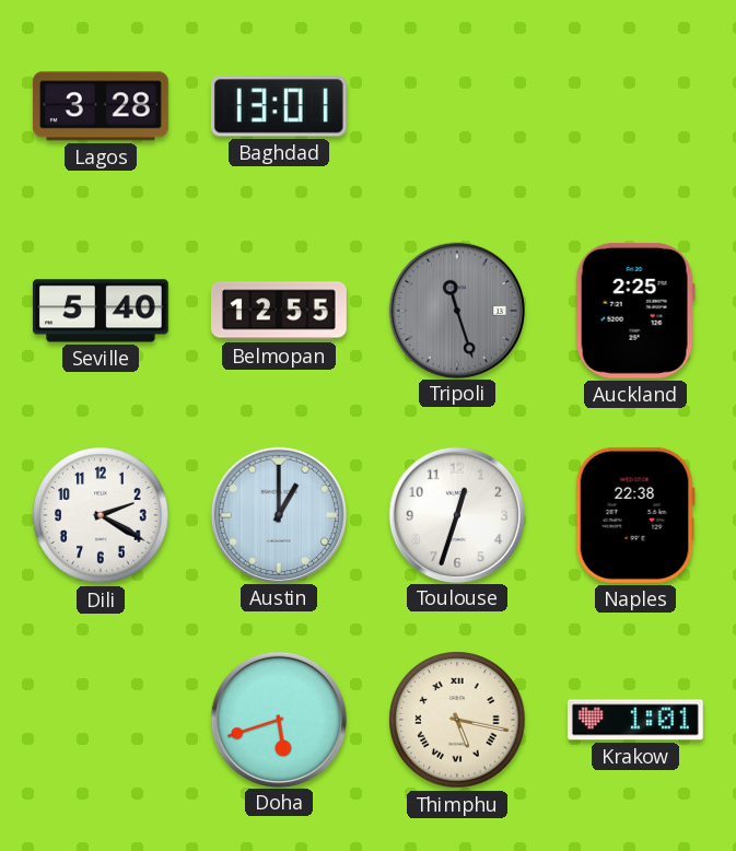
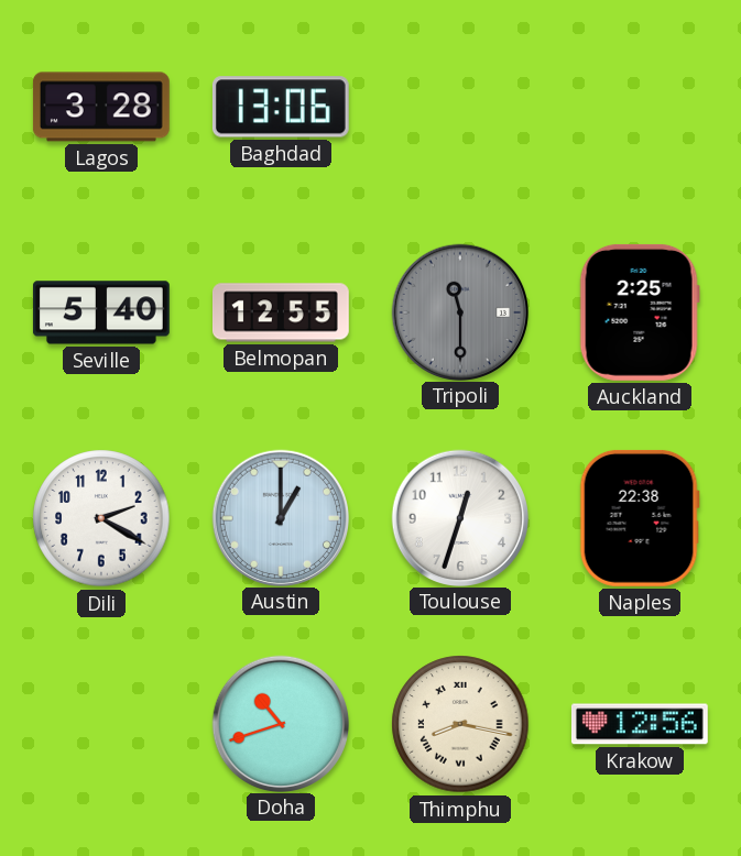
Baghdad: 13:01 -> 13:06 (281, 107)
Tripoli: 11:27 -> 11:30 (459, 311)
Doha: 5:42 -> 10:42 (280, 723)
Thimphu: 5:17 -> 8:17 (460, 724)
Krakow: 1:01 -> 12:56 (640, 724)
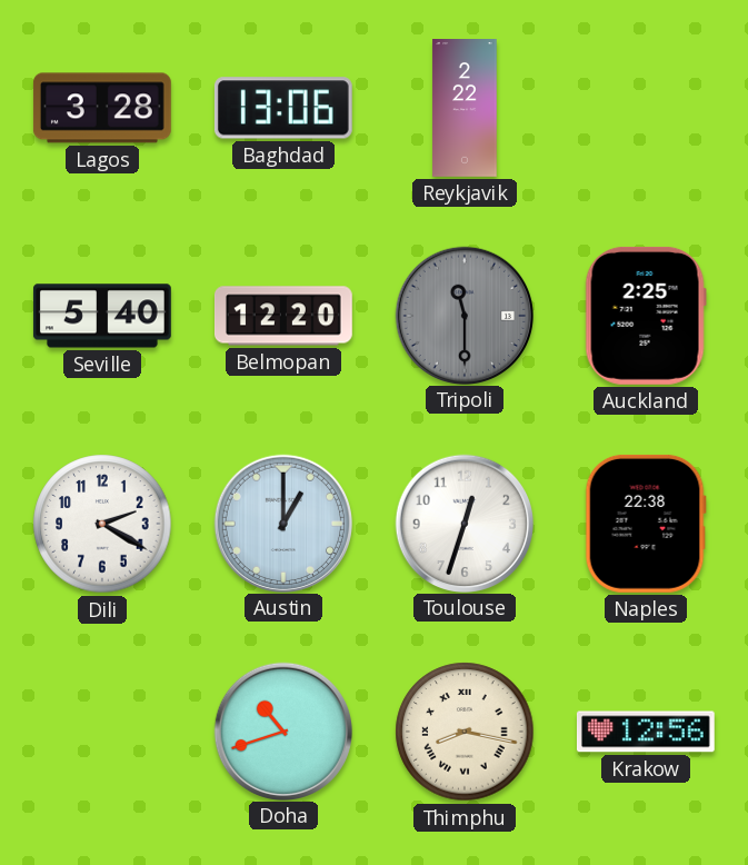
Reykjavik: none -> 2:22 (465, 109)
Belmopan: 12:55 -> 12:20 (285, 316)
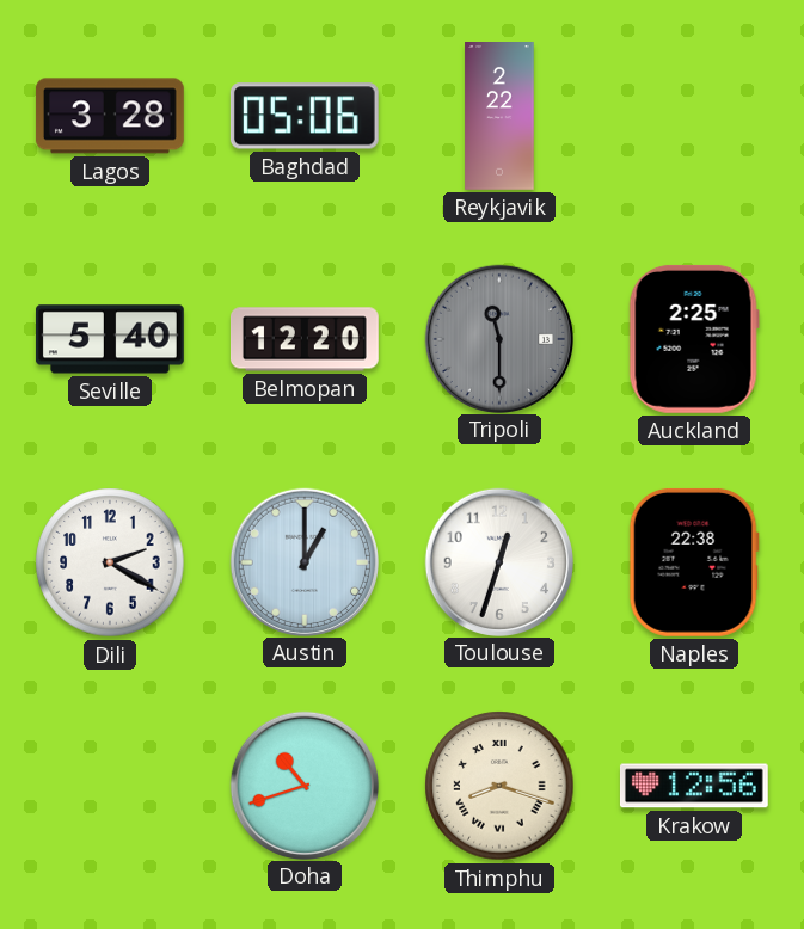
Baghdad: 13:06 -> 05:06 (305, 116)
Thimphu: 8:17 -> 8:18 (499, 786)
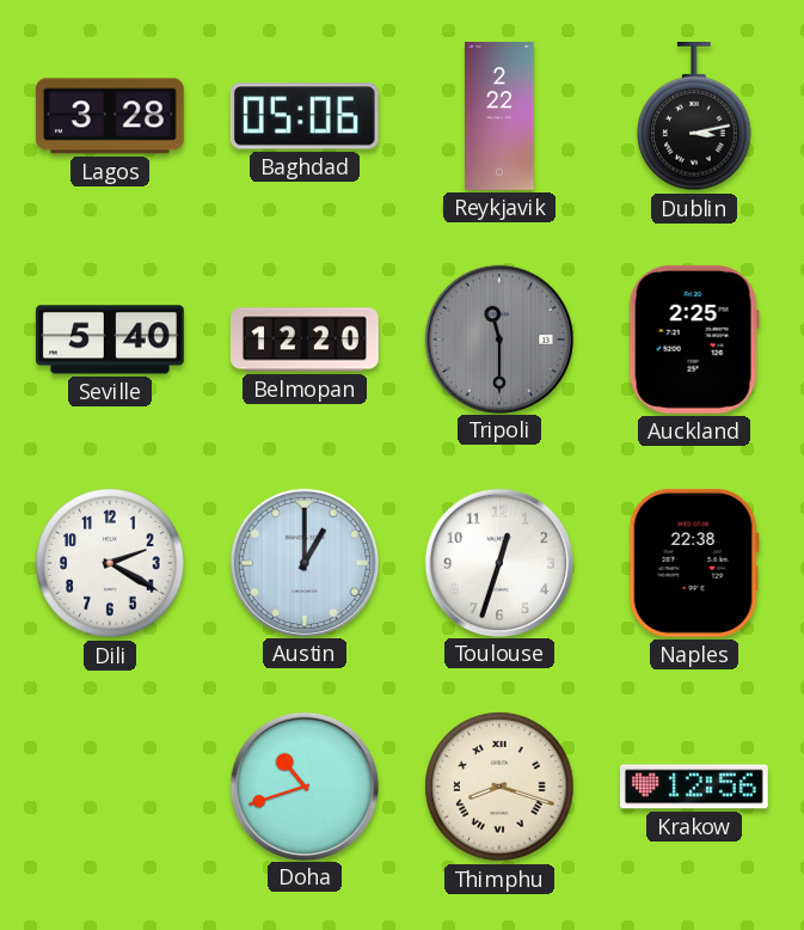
Dublin: none -> 3:13 (694, 116)
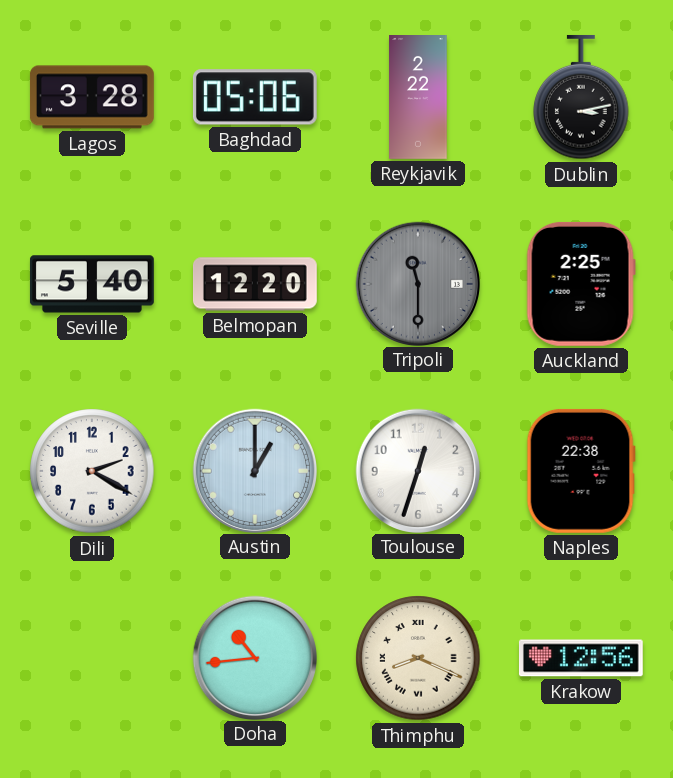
Doha: 10:42 -> 10:44 (254, 657)
Thimphu: 8:18 -> 8:19 (418, 658)
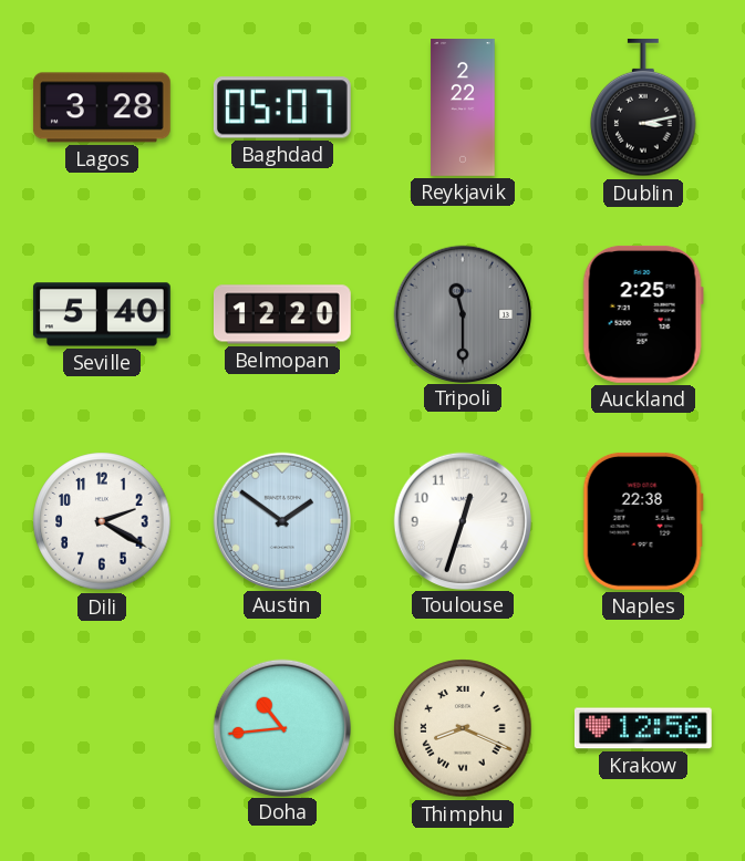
Baghdad: 05:06 -> 05:07 (282, 107)
Austin: 1:00 -> 1:51 (281, 520)
